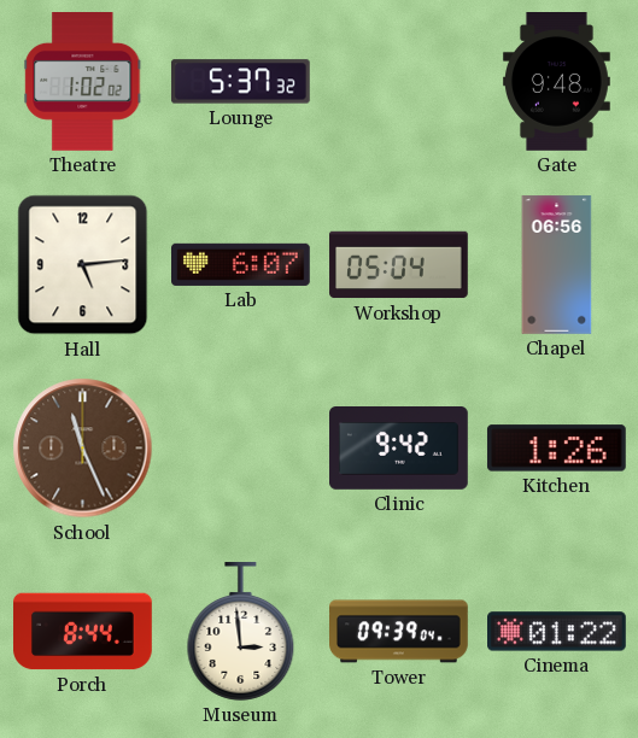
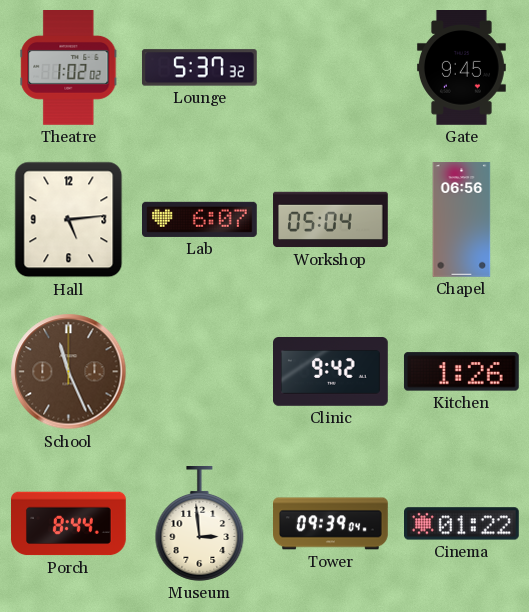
Gate: 9:48 -> 9:45 (462, 68)
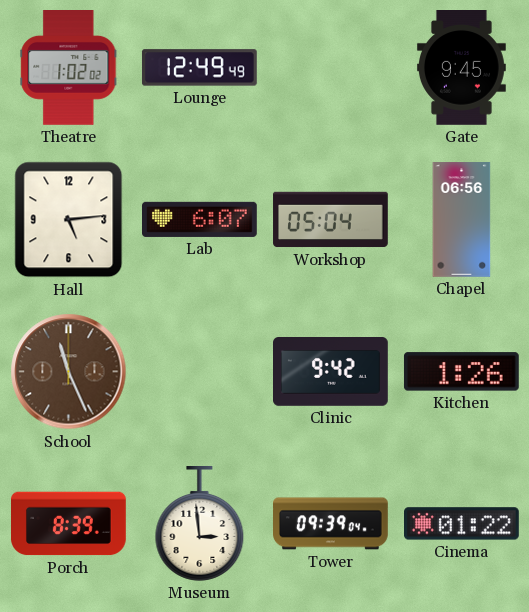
Lounge: 5:37 -> 12:49 (199, 68)
Porch: 8:44 -> 8:39 (69, 524)
